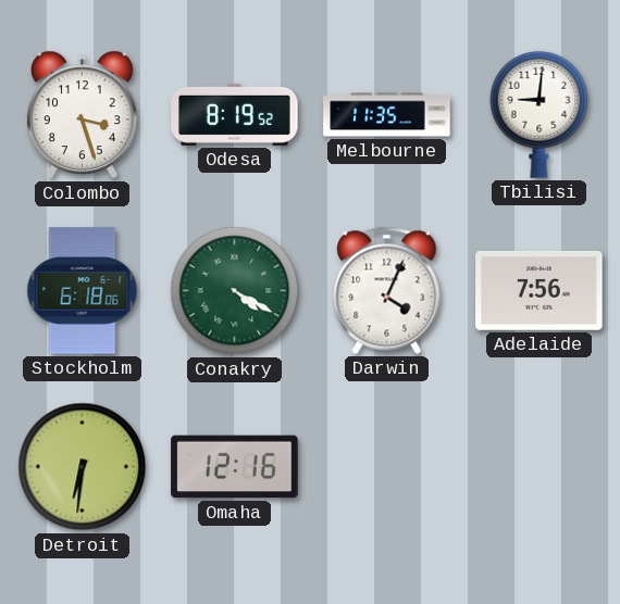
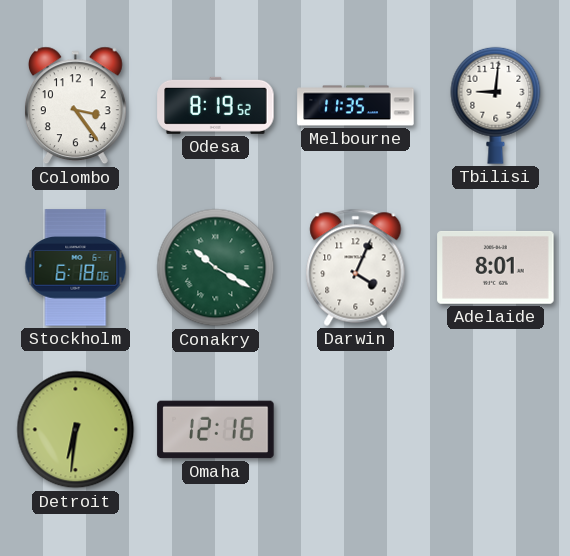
Colombo: 3:27 -> 3:24 (75, 106)
Conakry: 4:20 -> 10:20 (216, 268)
Adelaide: 7:56 -> 8:01 (496, 267)
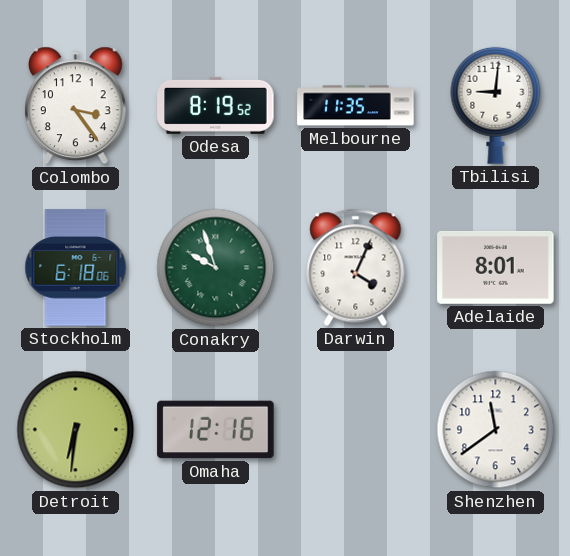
Conakry: 10:20 -> 9:57 (216, 268)
Shenzhen: none -> 11:39 (496, 430)
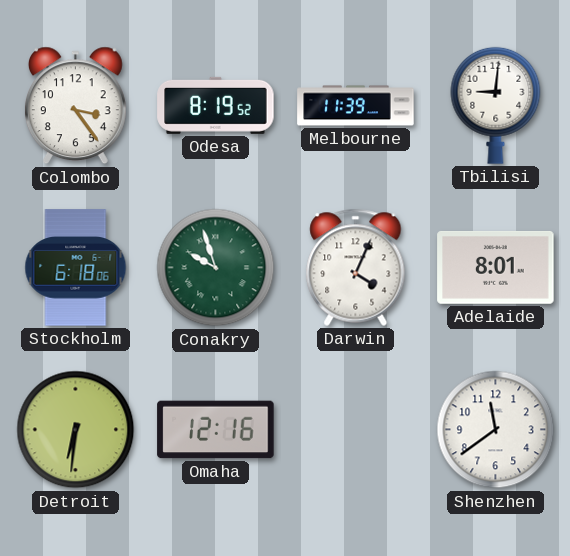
Melbourne: 11:35 -> 11:39 (356, 106)
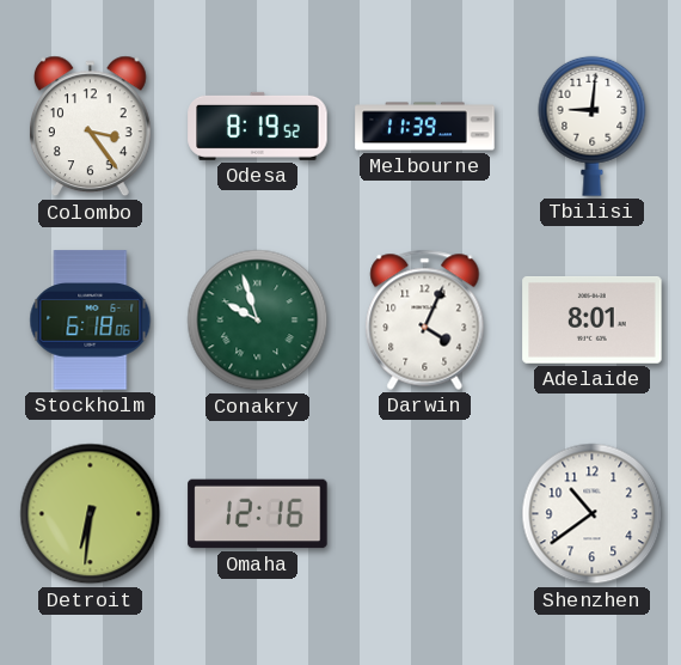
Shenzhen: 11:39 -> 10:39 (593, 514)
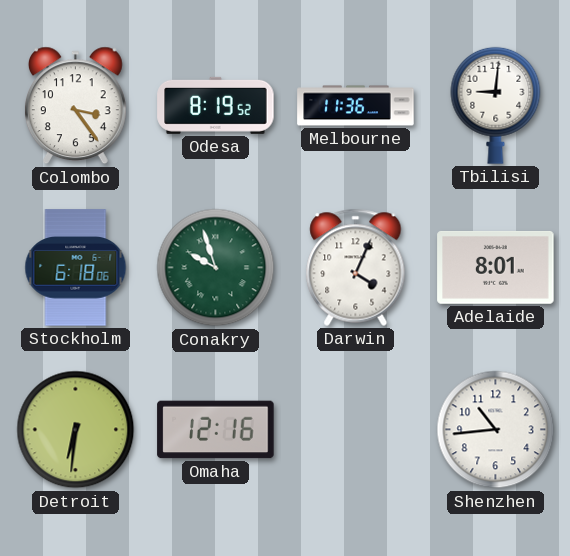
Melbourne: 11:39 -> 11:36 (356, 106)
Shenzhen: 10:39 -> 10:44 (496, 430)
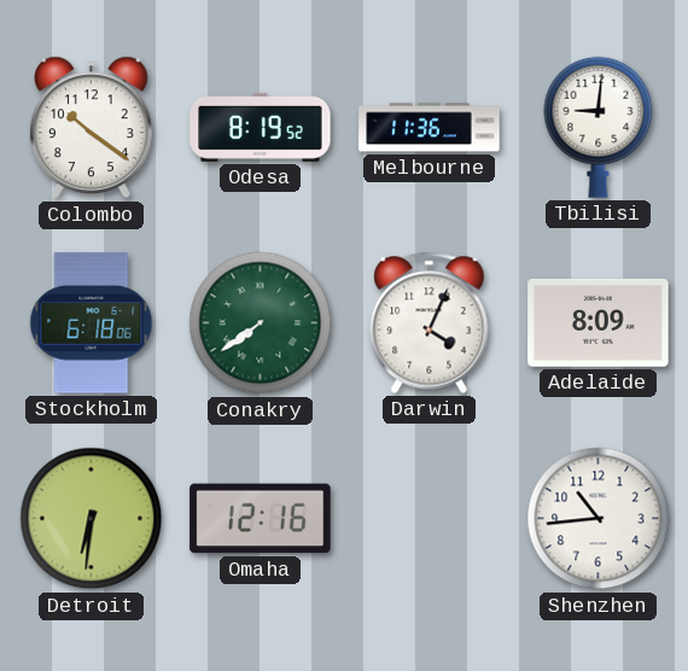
Colombo: 3:24 -> 10:21 (91, 128)
Conakry: 9:57 -> 7:39 (261, 323)
Adelaide: 8:01 -> 8:09 (599, 322)
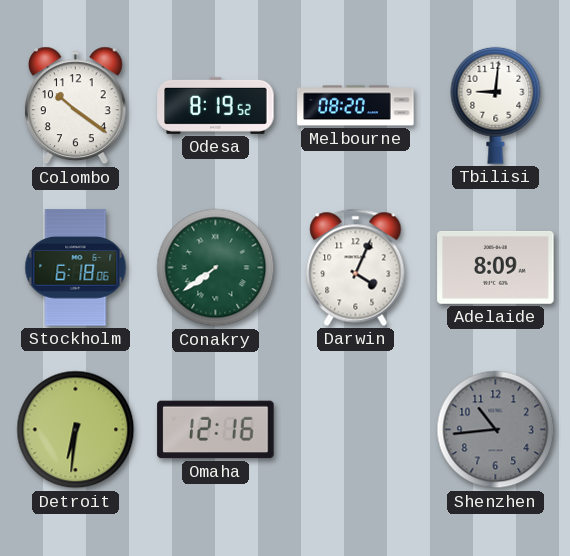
Melbourne: 11:36 -> 08:20 (356, 106)
Shenzhen dial: white -> grey (496, 430)
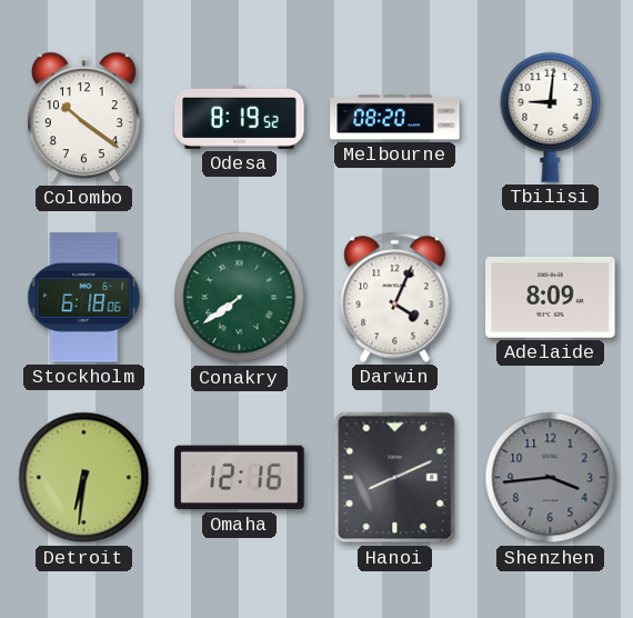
Hanoi: none -> 8:11 (395, 478)
Shenzhen: 10:44 -> 3:44 (551, 478)
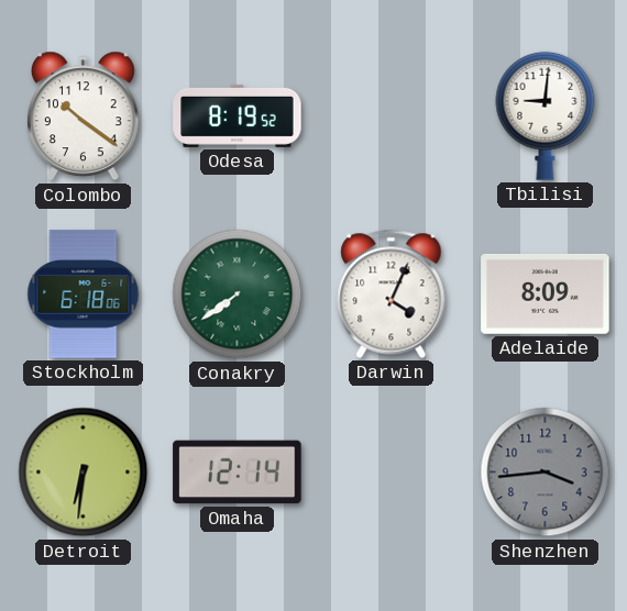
Melbourne: 08:20 -> none (395, 118)
Omaha: 12:16 -> 12:14 (238, 473)
Hanoi: 8:11 -> none (395, 478)
